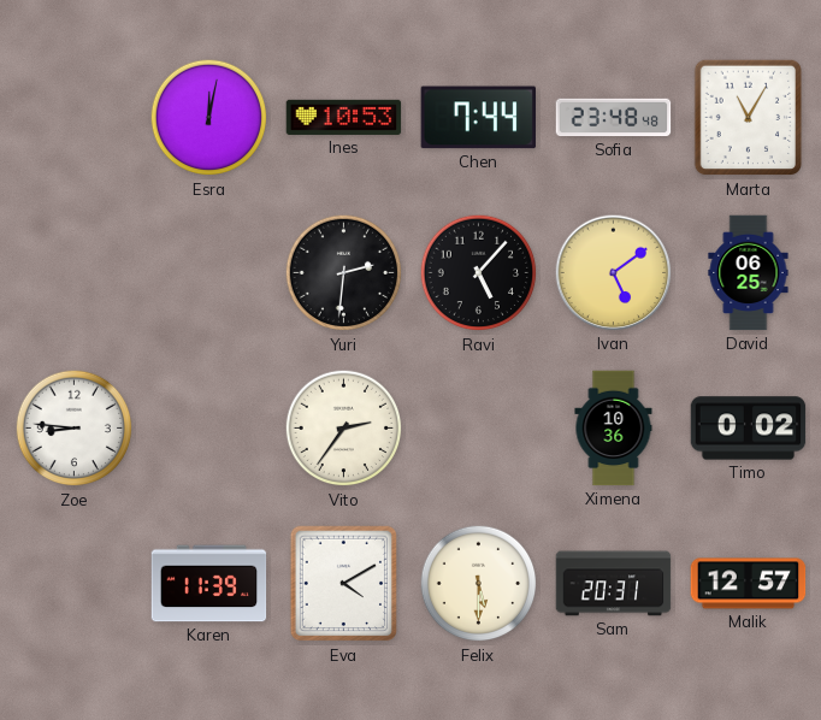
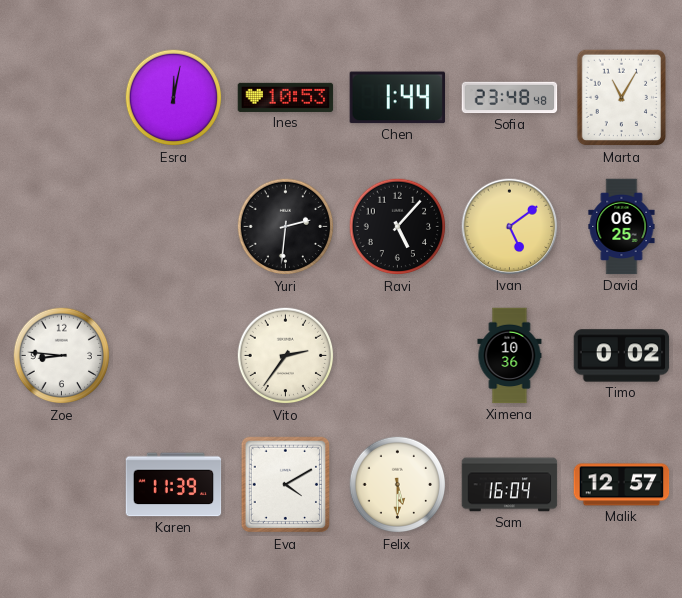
Chen: 7:44 -> 1:44 (397, 98)
Sam: 20:31 -> 16:04 (510, 485)
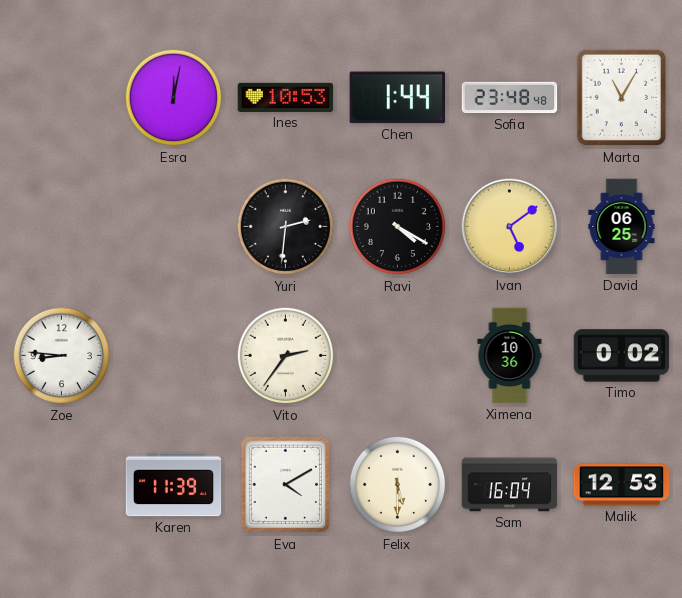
Ravi: 5:07 -> 4:20 (398, 227)
Malik: 12:57 -> 12:53 (622, 485)
